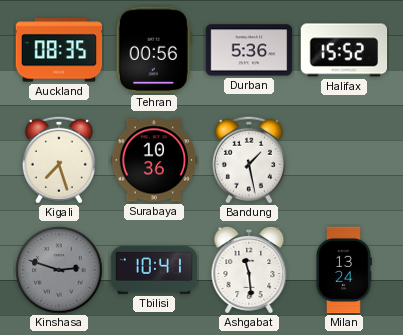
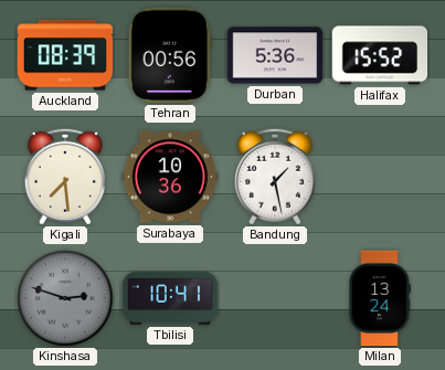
Auckland: 08:35 -> 08:39 (65, 55)
Kigali: 7:27 -> 7:29 (65, 177)
Ashgabat: 11:29 -> none (249, 270)
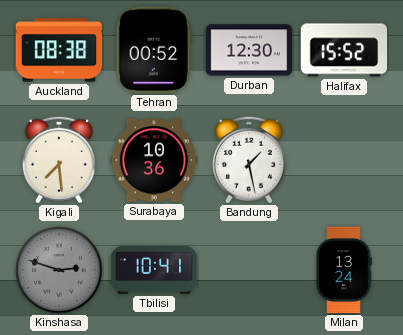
Auckland: 08:39 -> 08:38 (59, 50)
Tehran: 00:56 -> 00:52 (154, 50)
Durban: 5:36 -> 12:30 (249, 50)
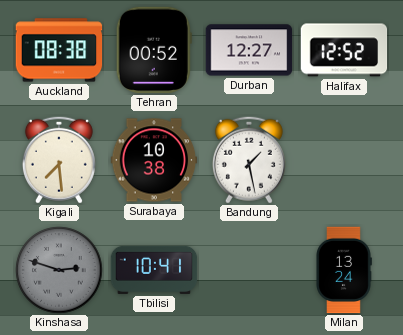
Durban: 12:30 -> 12:27 (249, 50)
Halifax: 15:52 -> 12:52 (344, 50)
Surabaya: 10:36 -> 10:38 (154, 160)
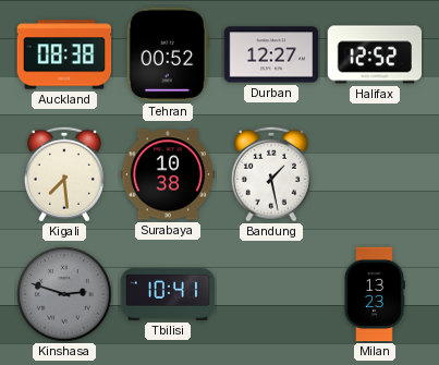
Milan: 13:24 -> 13:23 (375, 294)
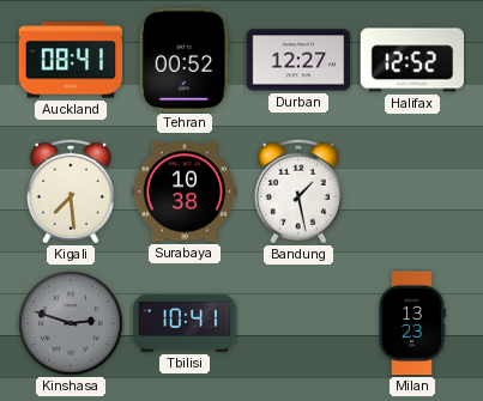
Auckland: 08:38 -> 08:41 (71, 60)
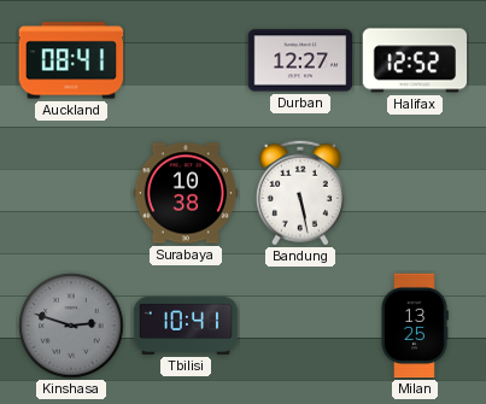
Tehran: 00:52 -> none (185, 60)
Kigali: 7:29 -> none (71, 192)
Bandung: 1:28 -> 5:28 (300, 193)
Milan: 13:23 -> 13:25 (415, 326)
